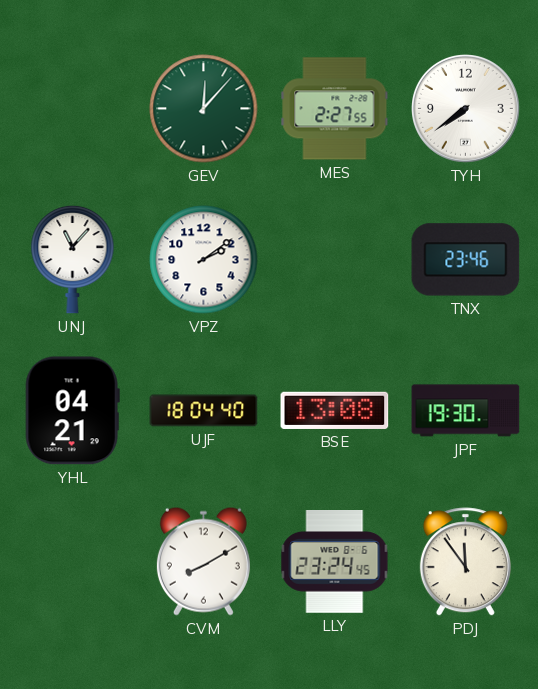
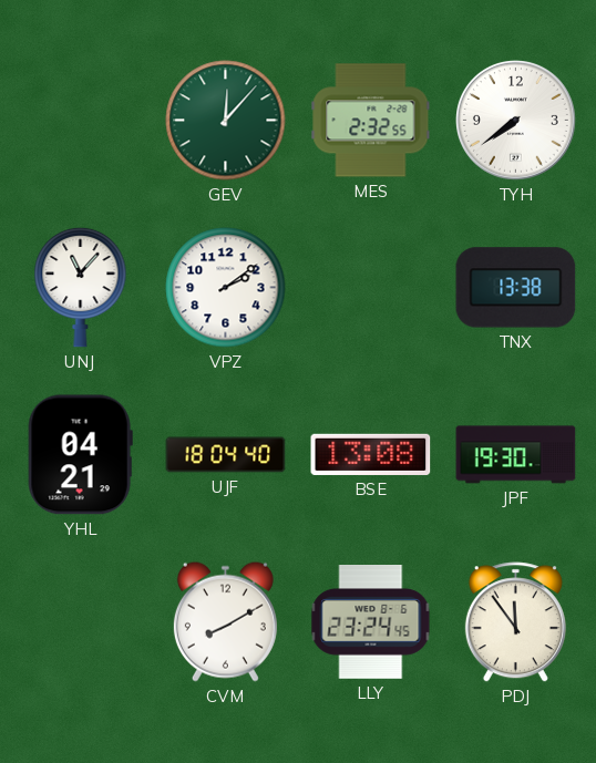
MES: 2:27 -> 2:32 (371, 121)
TNX: 23:46 -> 13:38 (516, 288)
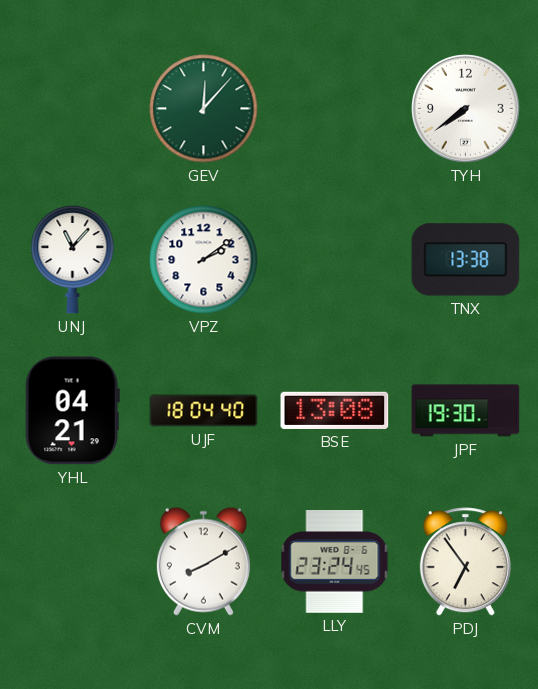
MES: 2:32 -> none (371, 121)
PDJ: 11:54 -> 6:54 (465, 562)
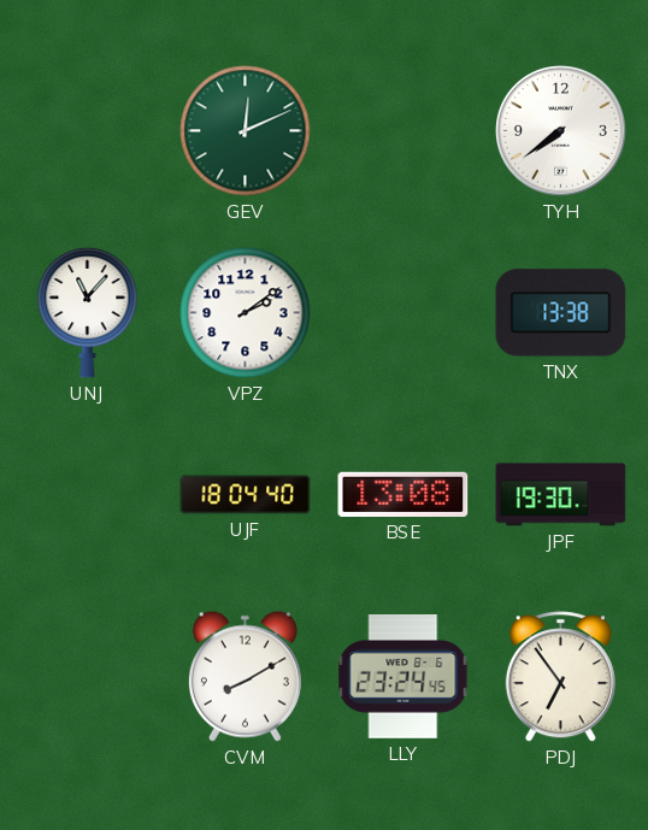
GEV: 12:07 -> 12:11 (246, 131)
YHL: 04:21 -> none (72, 411)
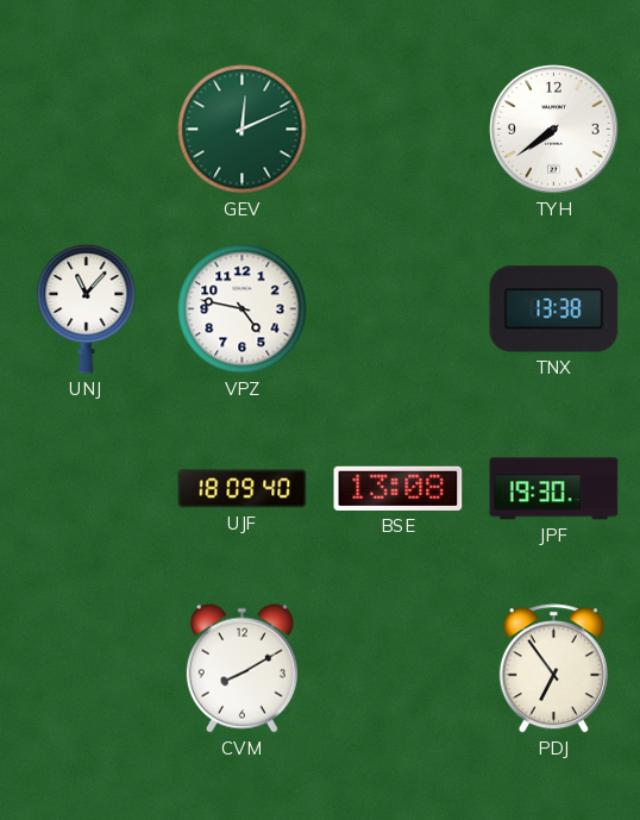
VPZ: 2:09 -> 4:47 (243, 309)
UJF: 18:04 -> 18:09 (243, 489)
LLY: 23:24 -> none (403, 677)
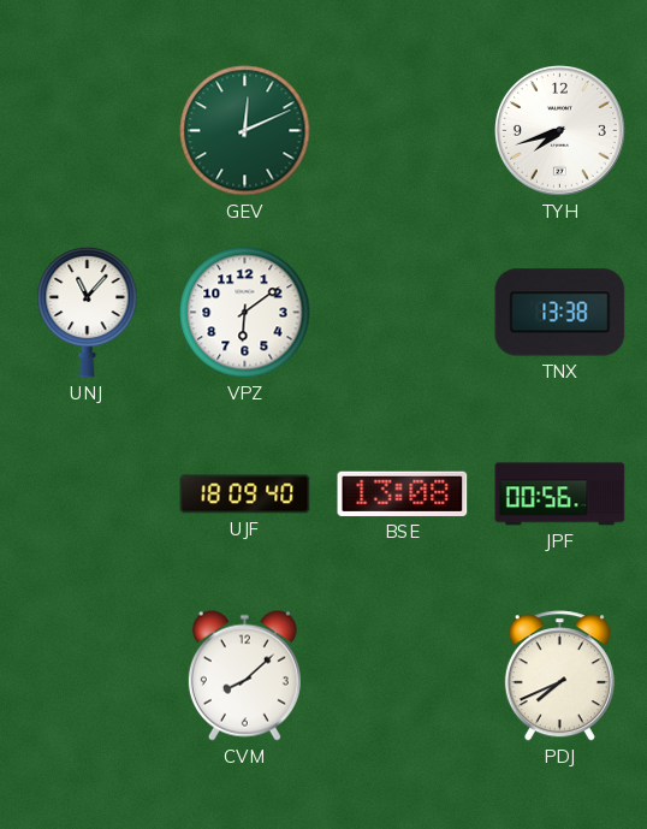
TYH: 7:39 -> 7:42 (560, 131)
VPZ: 4:47 -> 6:09 (245, 313)
JPF: 19:30 -> 00:56 (560, 495)
CVM: 8:10 -> 8:08 (244, 675)
PDJ: 6:54 -> 7:41 (559, 676)
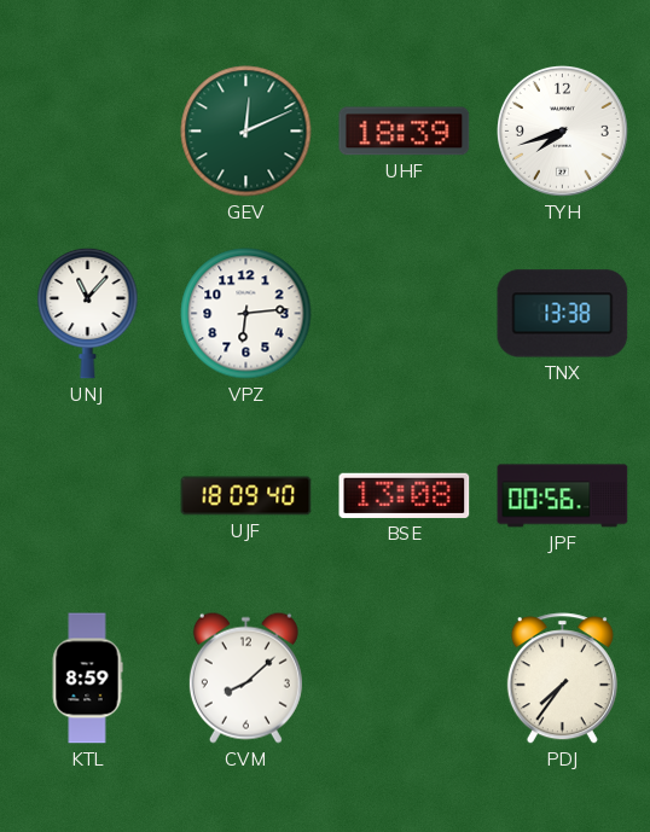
UHF: none -> 18:39 (405, 132)
VPZ: 6:09 -> 6:14 (246, 314)
KTL: none -> 8:59 (87, 679)
PDJ: 7:41 -> 7:36 (562, 679)
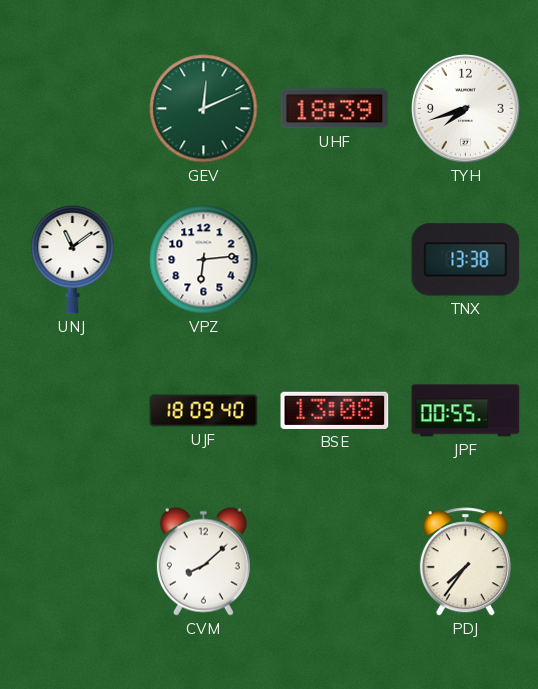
UNJ: 11:07 -> 11:09 (73, 259)
JPF: 00:56 -> 00:55 (466, 411)
KTL: 8:59 -> none (87, 679)
